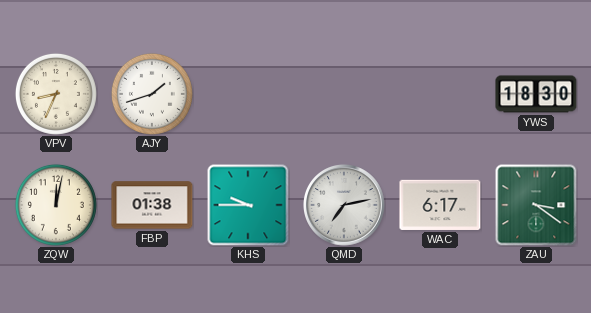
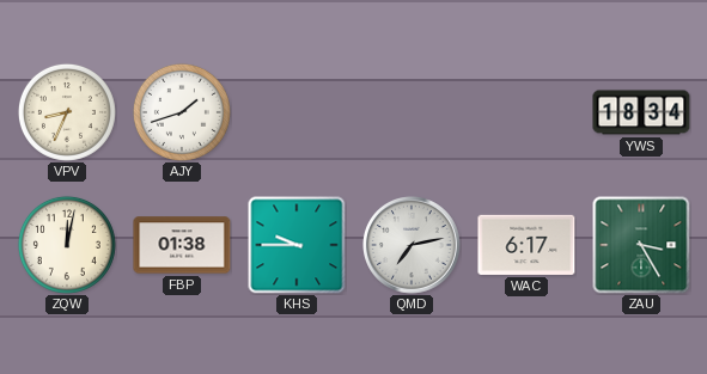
YWS: 18:30 -> 18:34 (641, 112)
ZAU: 3:21 -> 3:25 (641, 245)
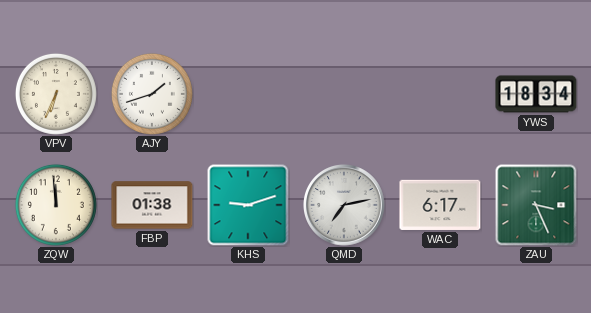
VPV: 8:34 -> 6:34 (56, 94)
ZQW: 12:02 -> 11:59 (56, 205)
KHS: 9:45 -> 9:12 (248, 205)
ZAU: 3:25 -> 3:26 (536, 205)
